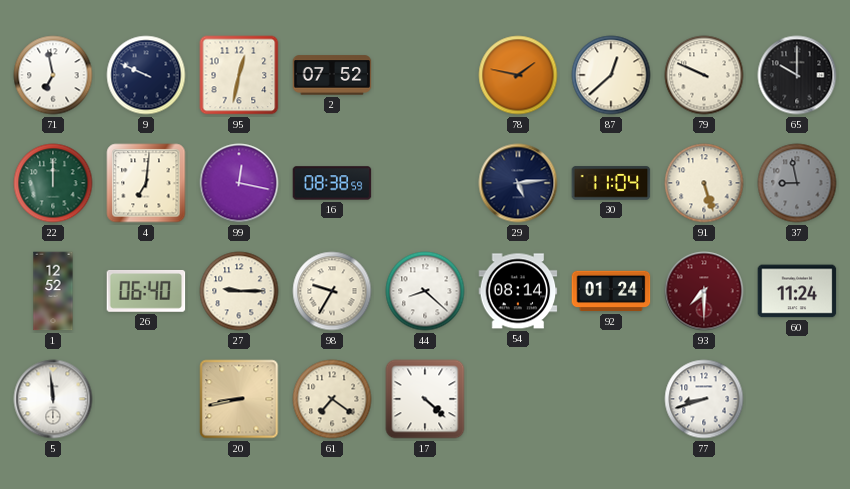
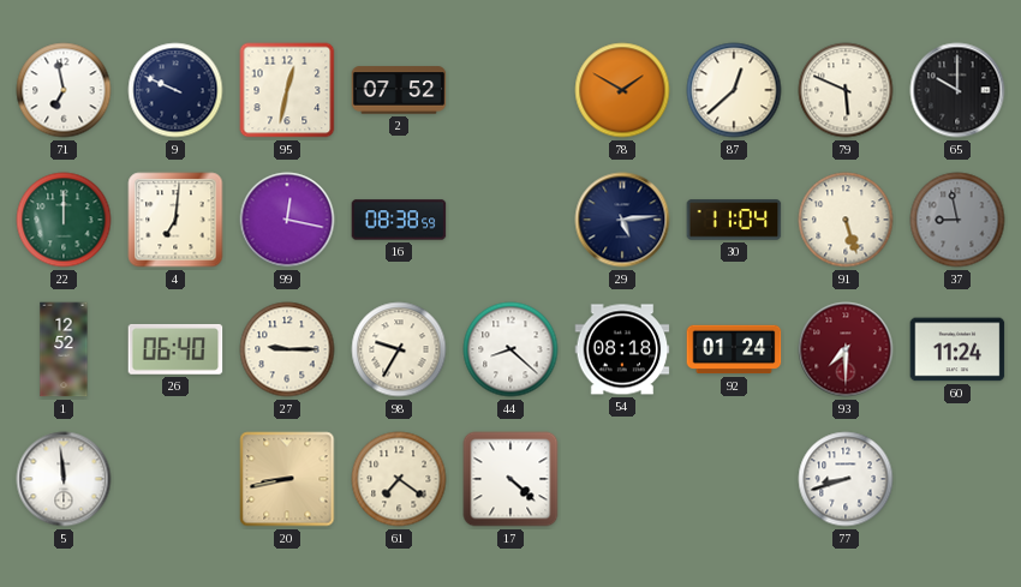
78: 1:47 -> 1:50 (622, 90)
79: 9:49 -> 5:49 (846, 90)
54: 08:14 -> 08:18 (622, 349)
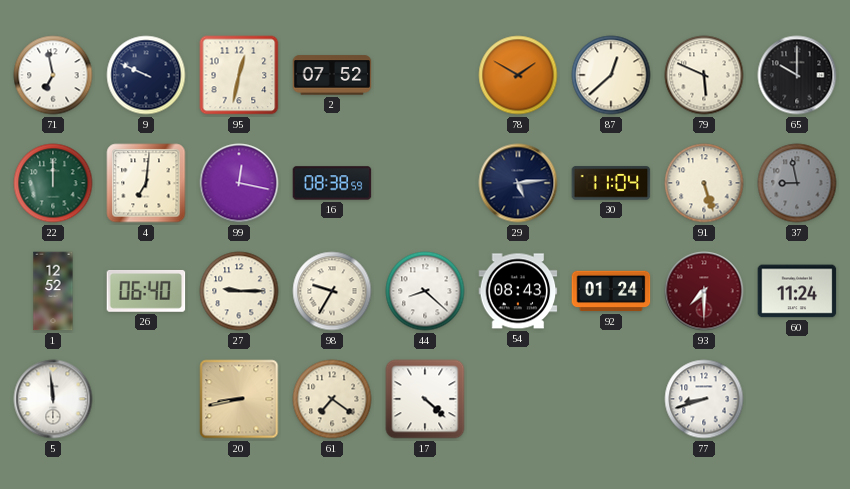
54: 08:18 -> 08:43 (518, 291)
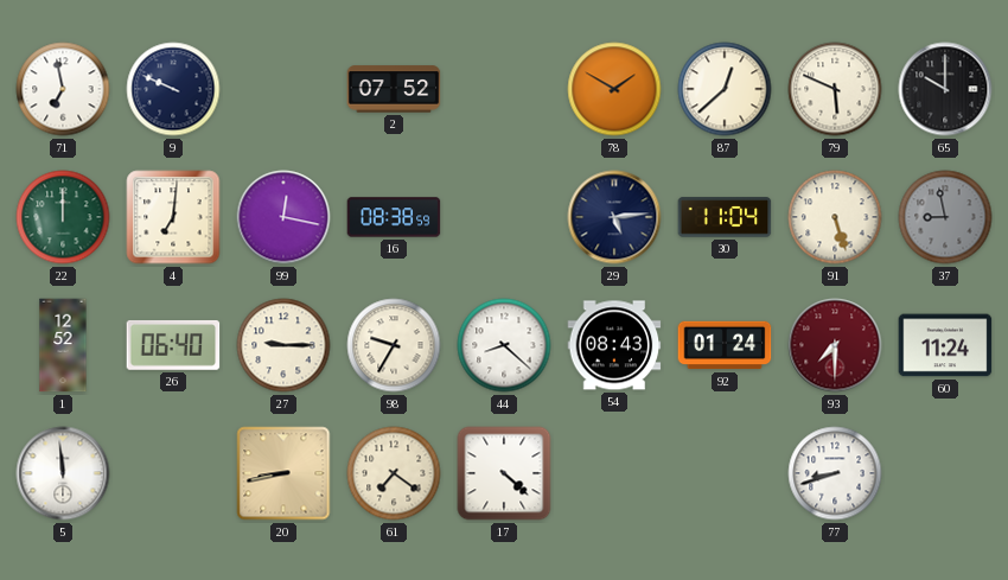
95: 12:32 -> none (239, 75)
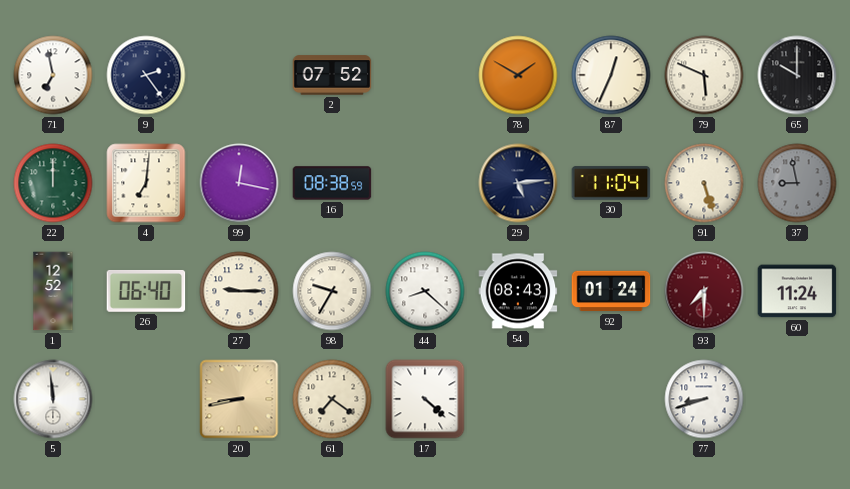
9: 9:49 -> 2:24 (146, 75)
87: 12:38 -> 12:34 (611, 75)
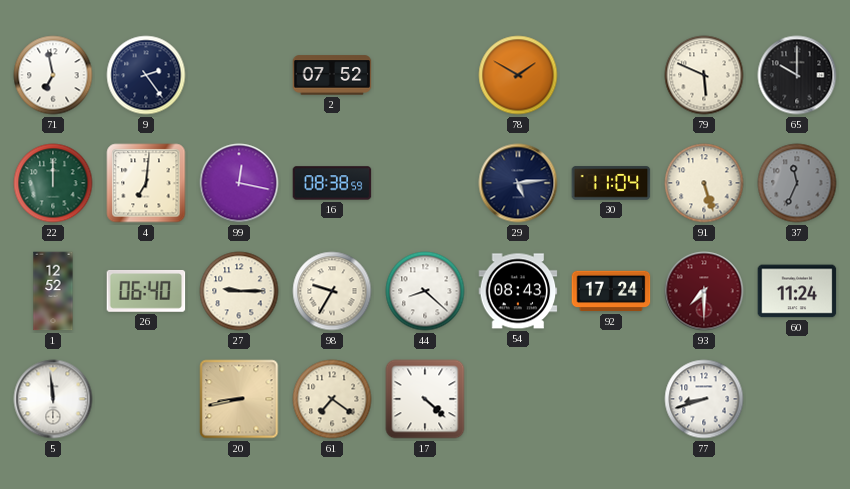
87: 12:34 -> none (611, 75)
37: 8:58 -> 11:34 (797, 183)
92: 01:24 -> 17:24 (611, 291)
